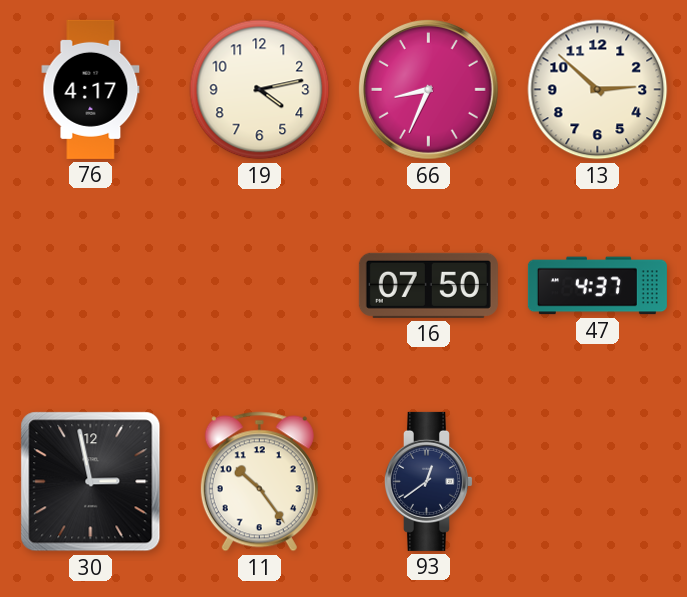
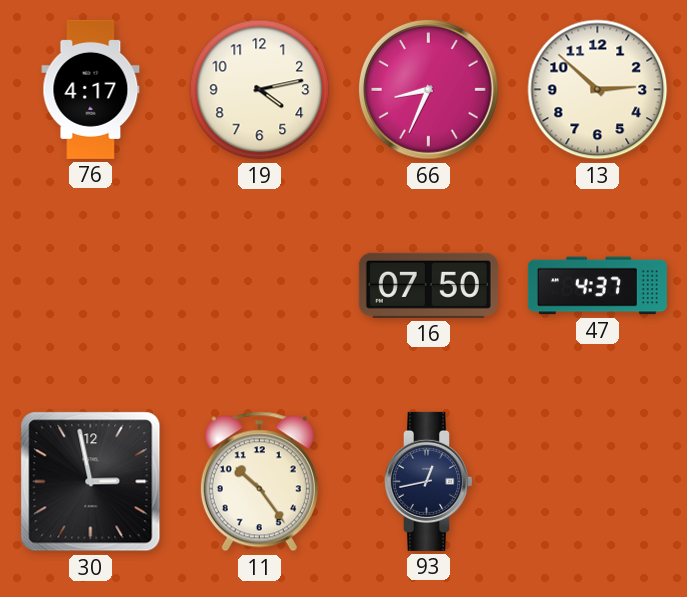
93: 12:39 -> 12:43 (428, 481)
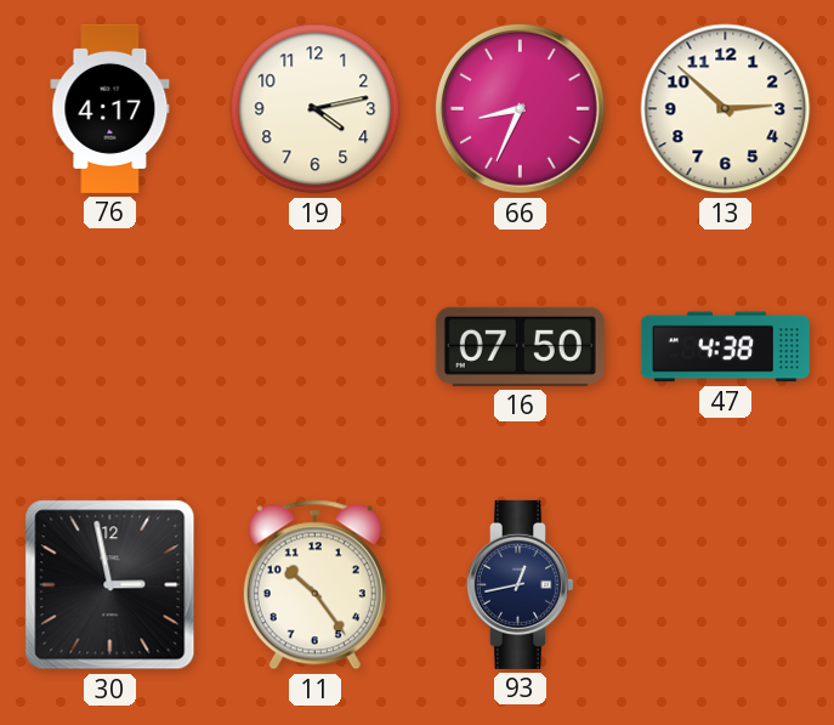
47: 4:37 -> 4:38 (725, 347)
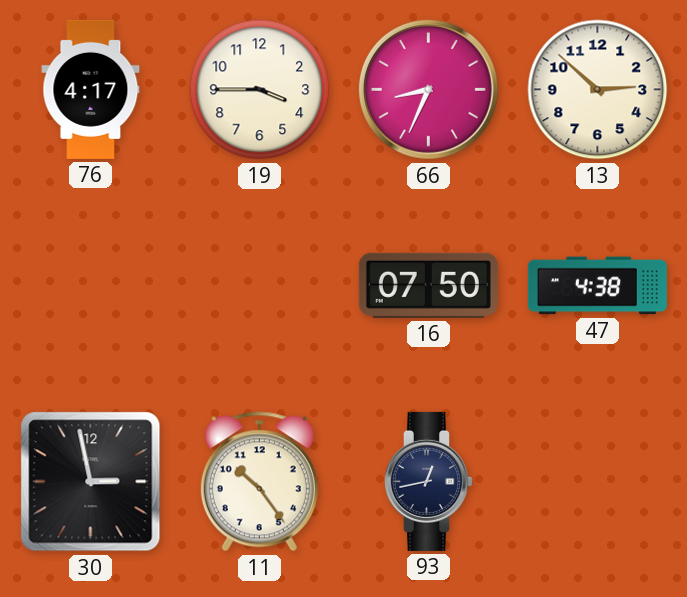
19: 4:13 -> 3:45 (260, 90)
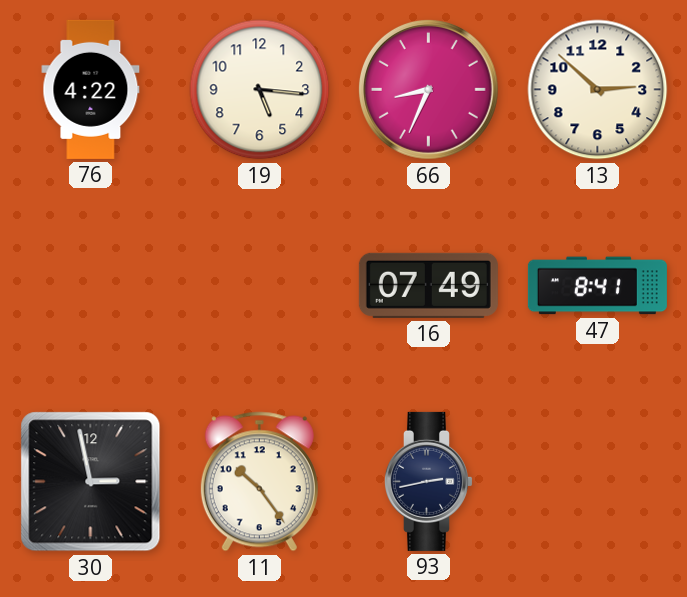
76: 4:17 -> 4:22 (91, 89)
19: 3:45 -> 5:16 (260, 90)
16: 07:50 -> 07:49 (428, 285)
47: 4:38 -> 8:41 (597, 286)
93: 12:43 -> 2:43 (428, 481)
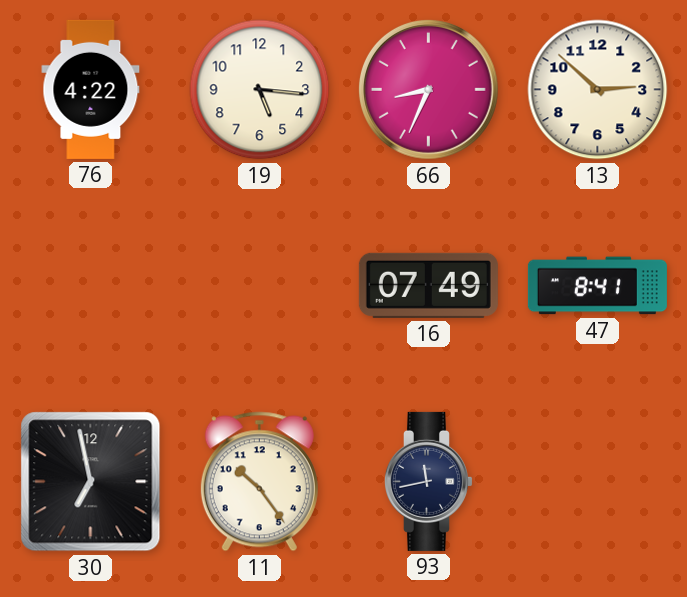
30: 2:58 -> 6:58 (91, 482)
93: 2:43 -> 11:43 (428, 481)
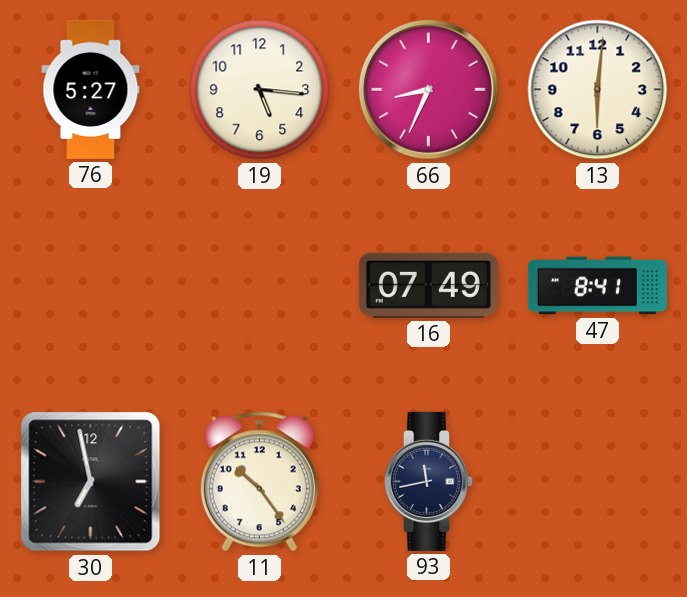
76: 4:22 -> 5:27 (91, 89)
13: 2:52 -> 6:01 (598, 90)
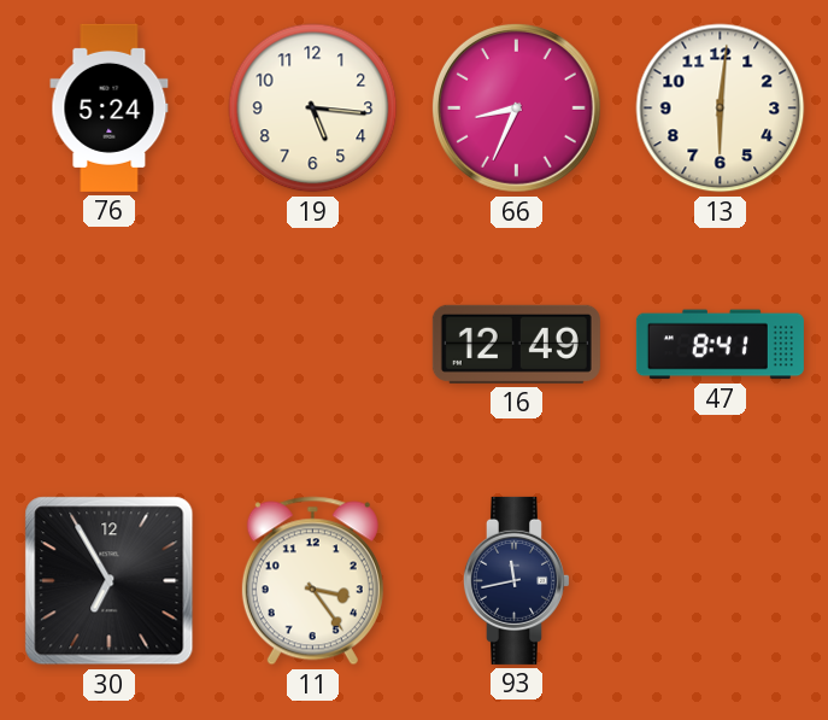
76: 5:27 -> 5:24 (110, 107)
16: 07:49 -> 12:49 (516, 344)
30: 6:58 -> 6:55 (110, 581)
11: 10:24 -> 3:24 (312, 581)
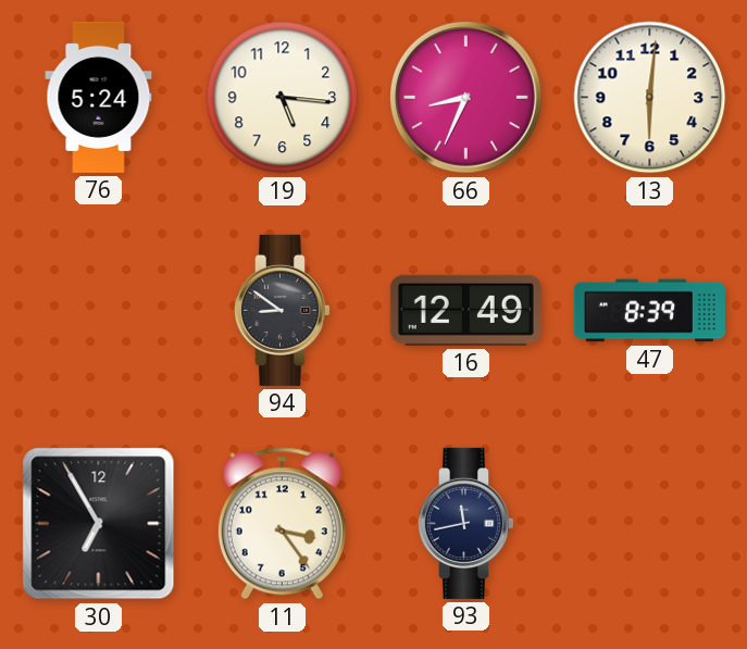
94: none -> 8:51 (282, 310)
47: 8:41 -> 8:39 (649, 311)
